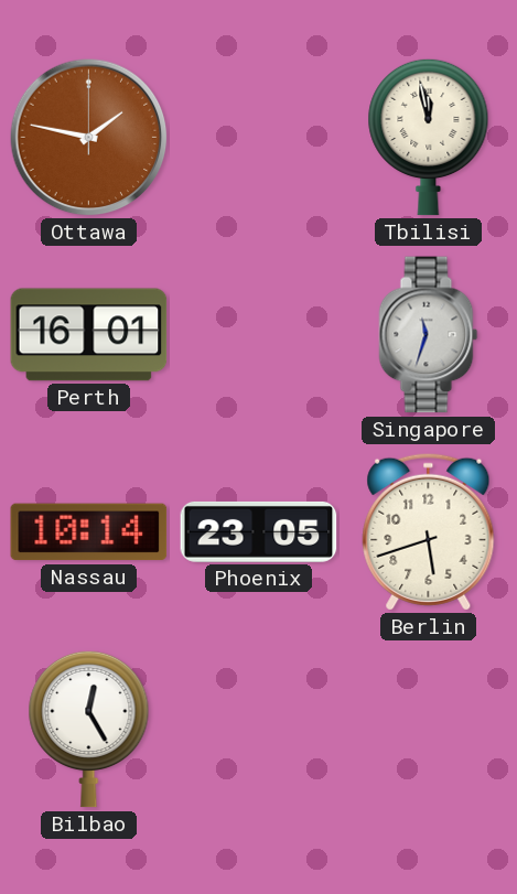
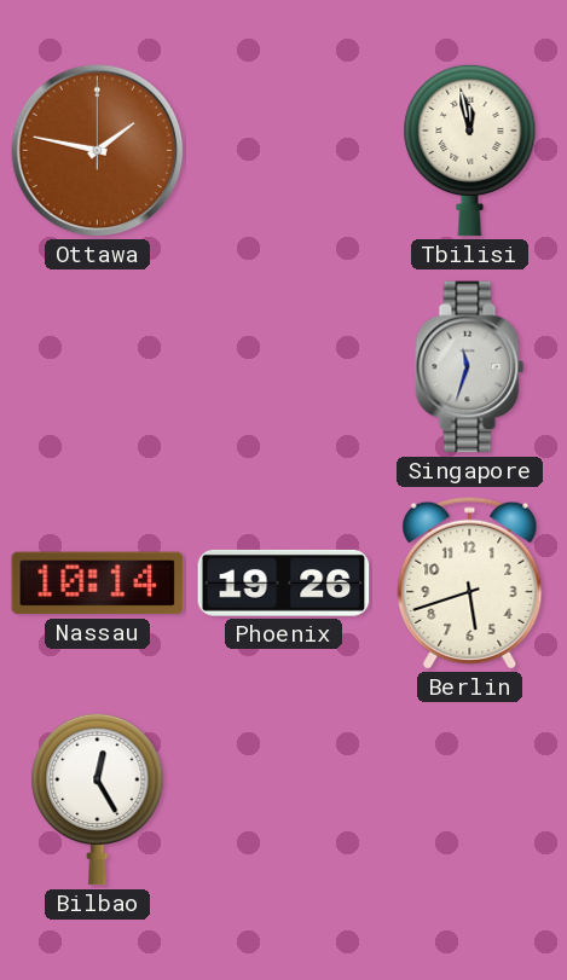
Perth: 16:01 -> none (89, 335)
Phoenix: 23:05 -> 19:26 (284, 582)
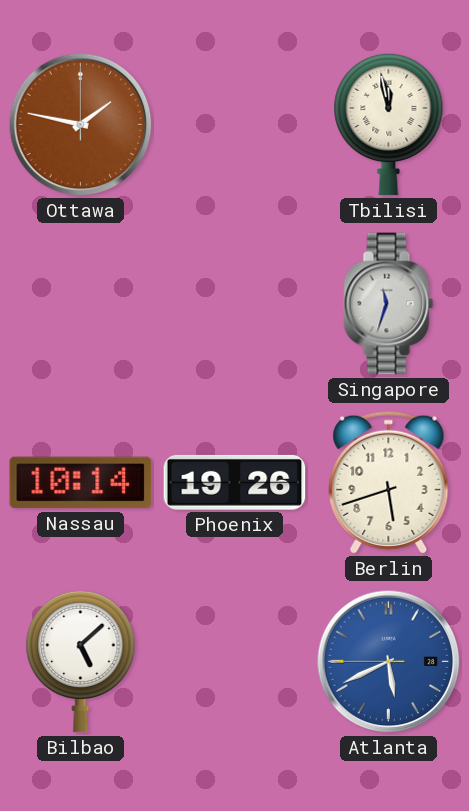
Bilbao: 12:25 -> 5:08 (81, 661)
Atlanta: none -> 5:40 (389, 662)
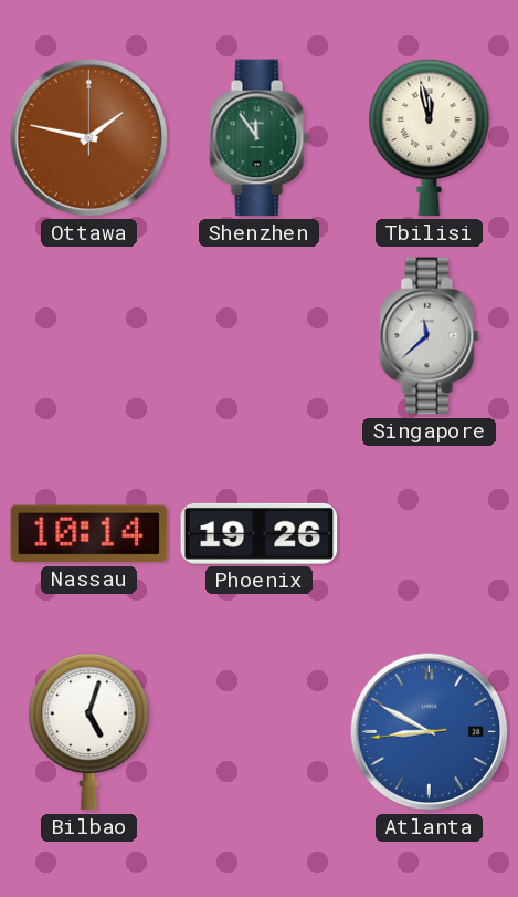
Shenzhen: none -> 11:54 (260, 138)
Singapore: 11:33 -> 11:38 (430, 336)
Berlin: 5:42 -> none (389, 482)
Bilbao: 5:08 -> 5:03 (89, 731)
Atlanta: 5:40 -> 8:49 (430, 732)
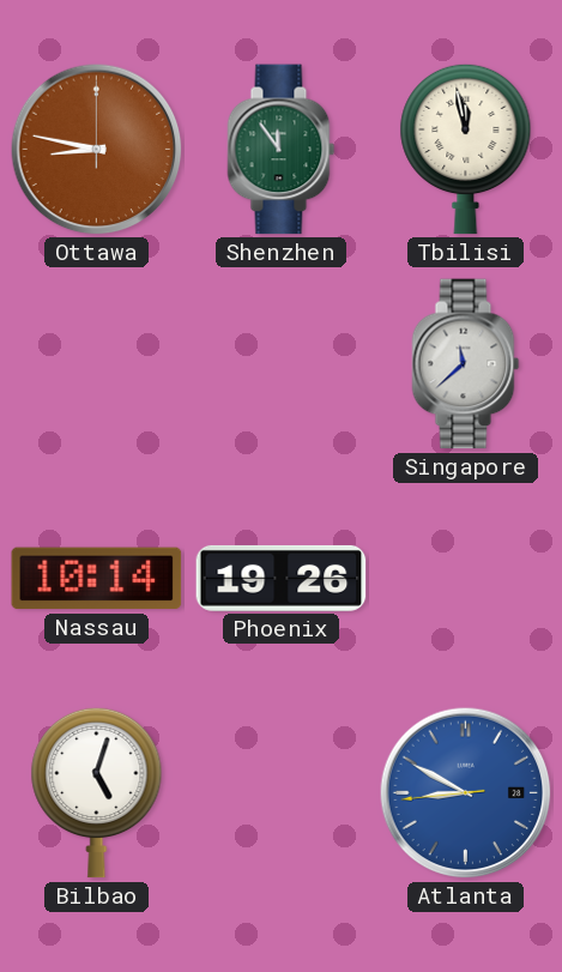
Ottawa: 1:47 -> 8:47 (97, 150)
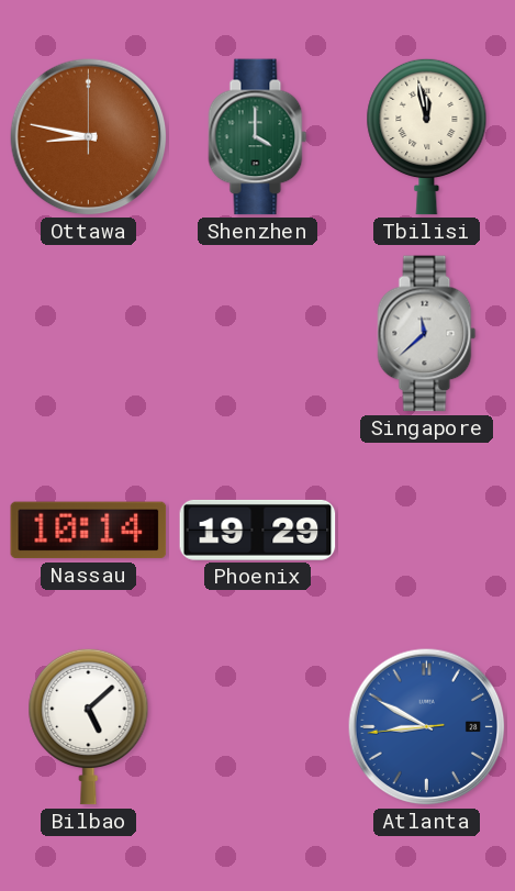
Shenzhen: 11:54 -> 4:00 (258, 137)
Phoenix: 19:26 -> 19:29 (258, 530)
Bilbao: 5:03 -> 5:08 (89, 726)
